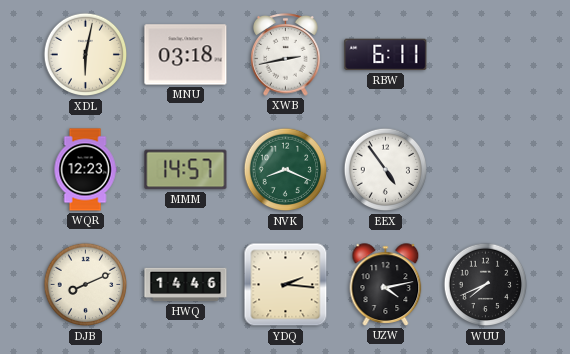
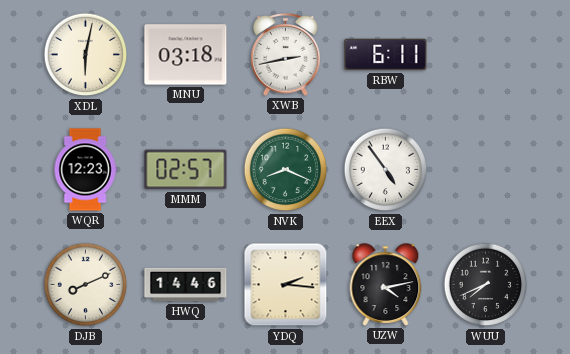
MMM: 14:57 -> 02:57 (186, 170)
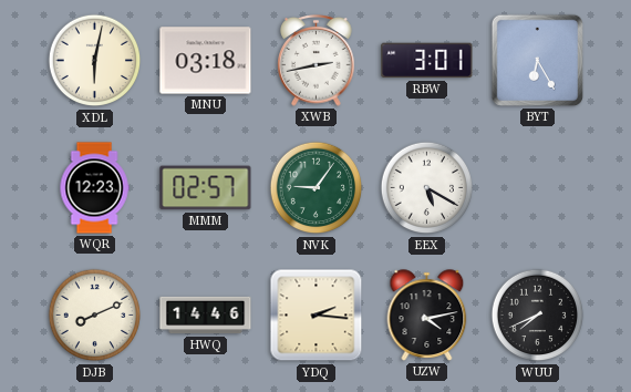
RBW: 6:11 -> 3:01 (427, 61)
BYT: none -> 6:25 (537, 60)
NVK: 8:19 -> 9:06 (317, 188)
EEX: 4:54 -> 5:20 (427, 188)
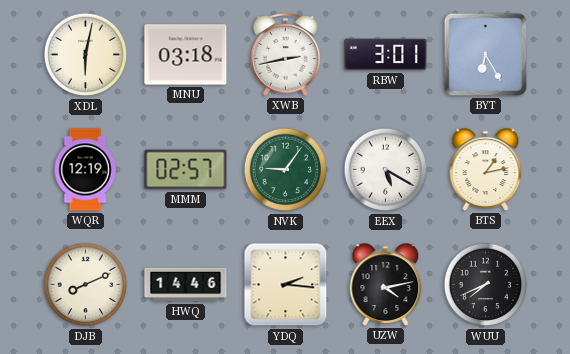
WQR: 12:23 -> 12:19 (85, 170)
BTS: none -> 1:13 (486, 170)
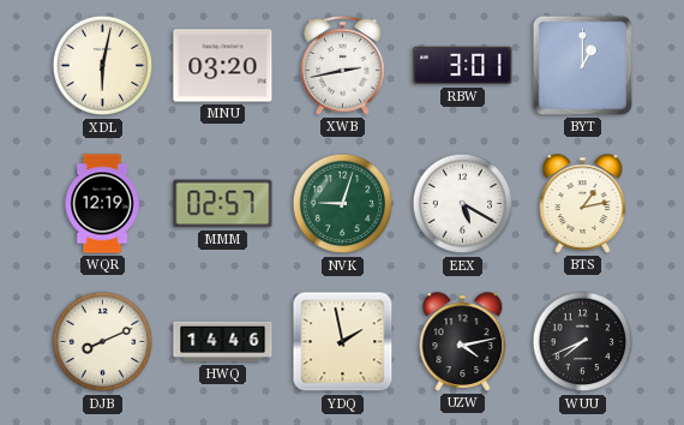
MNU: 03:18 -> 03:20 (223, 66)
BYT: 6:25 -> 1:00 (582, 65)
NVK: 9:06 -> 9:03 (343, 204)
YDQ: 2:16 -> 1:58 (343, 342)
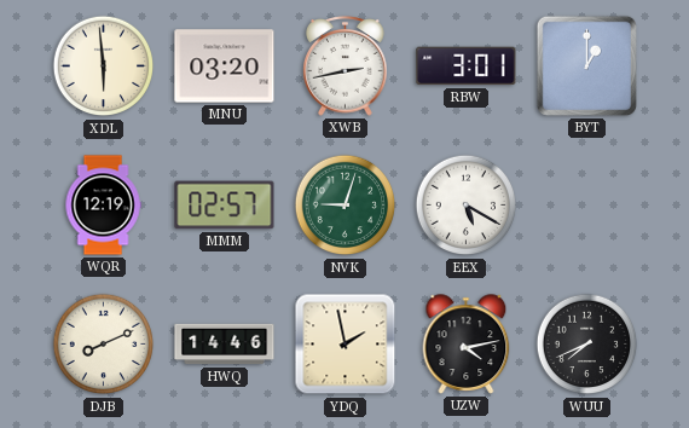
XDL: 6:02 -> 5:59 (104, 66)
BTS: 1:13 -> none (583, 204)
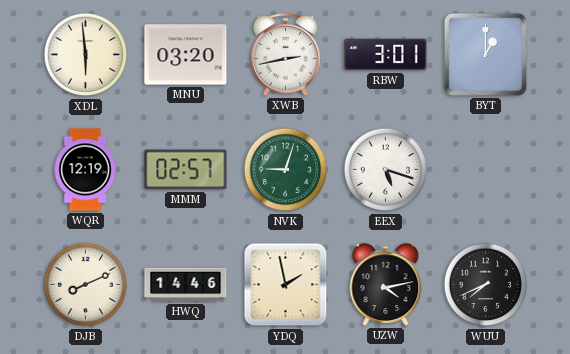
EEX: 5:20 -> 5:18 (386, 170)
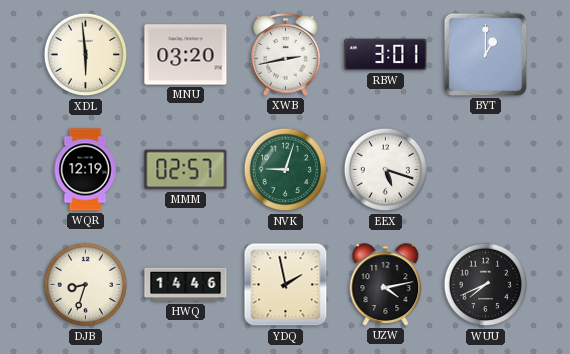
DJB: 8:11 -> 8:33 (86, 285)
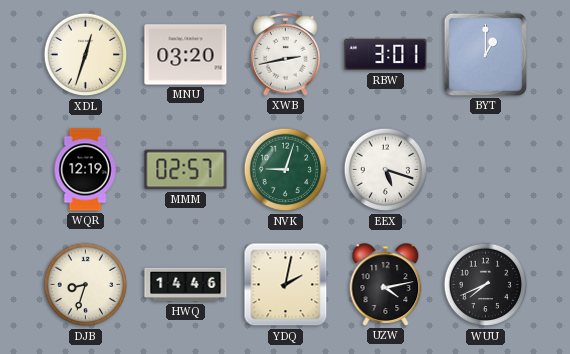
XDL: 5:59 -> 12:33 (86, 55)
YDQ: 1:58 -> 2:02 (286, 285)
